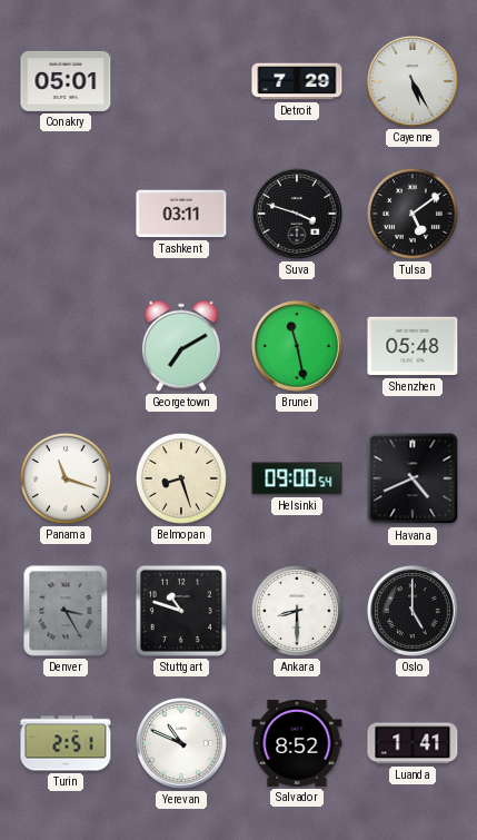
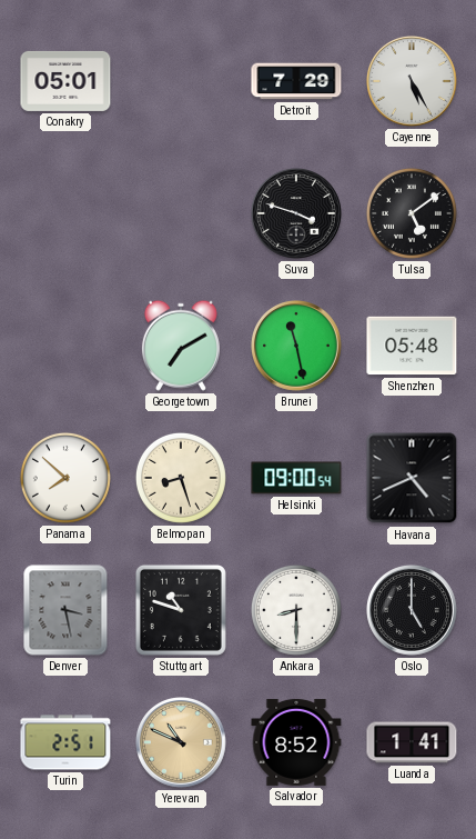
Tashkent: 03:11 -> none (181, 214)
Panama: 11:18 -> 7:52 (65, 478)
Denver: 3:25 -> 3:28 (65, 610)
Yerevan dial: white -> champagne (182, 743)
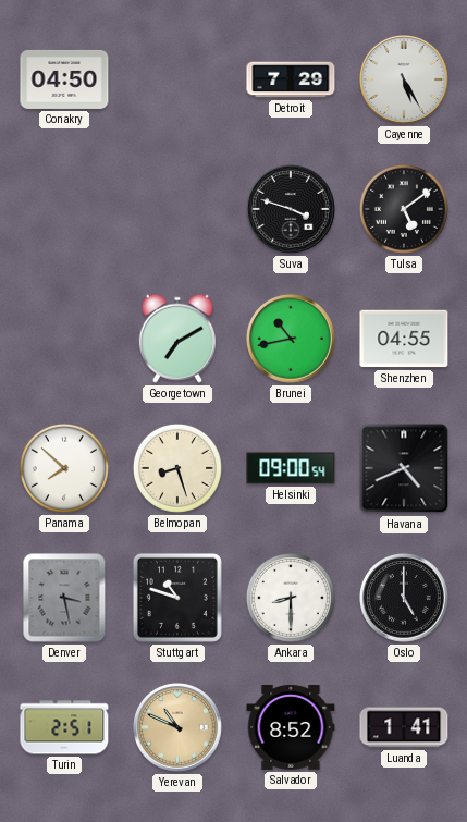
Conakry: 05:01 -> 04:50 (64, 79)
Brunei: 11:28 -> 10:43 (292, 340)
Shenzhen: 05:48 -> 04:55 (404, 339)
